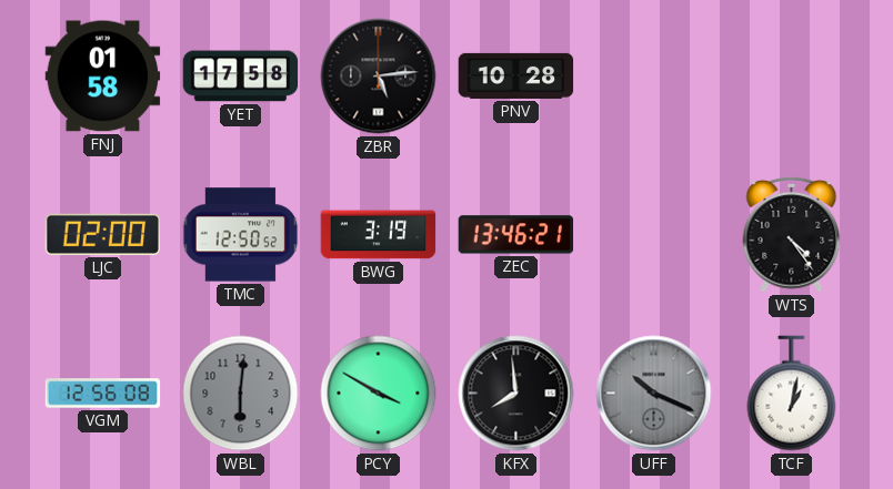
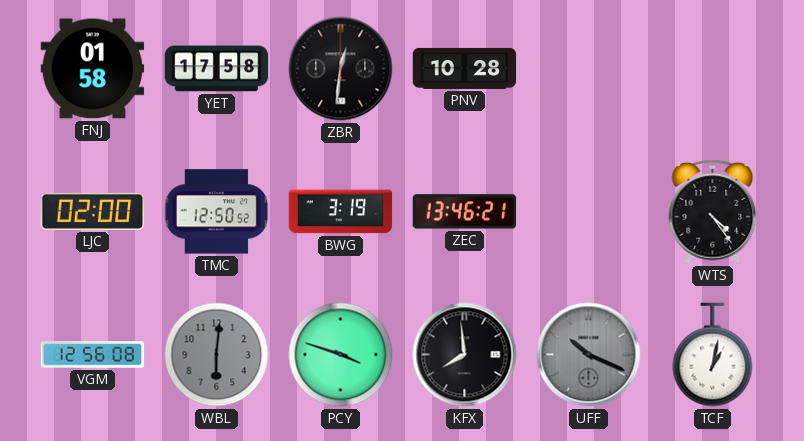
ZBR: 5:14 -> 12:31 (341, 69)
PCY: 3:50 -> 3:48 (341, 355)
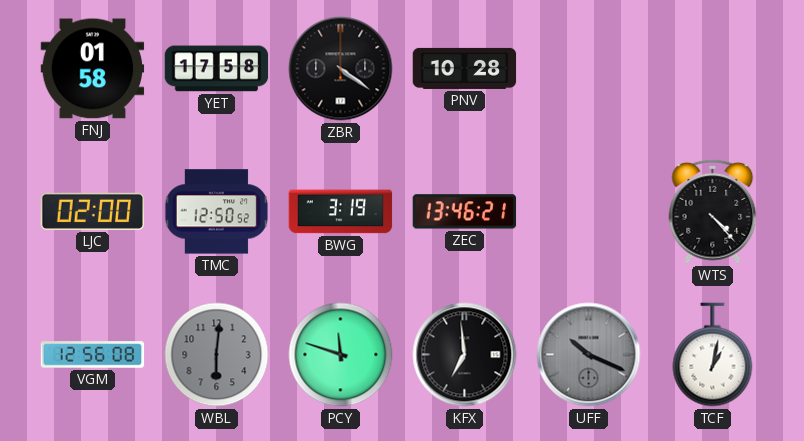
ZBR: 12:31 -> 4:21 (341, 69)
WTS: 4:24 -> 4:23 (713, 211)
PCY: 3:48 -> 11:48 (341, 355)
KFX: 7:59 -> 6:59 (465, 355)
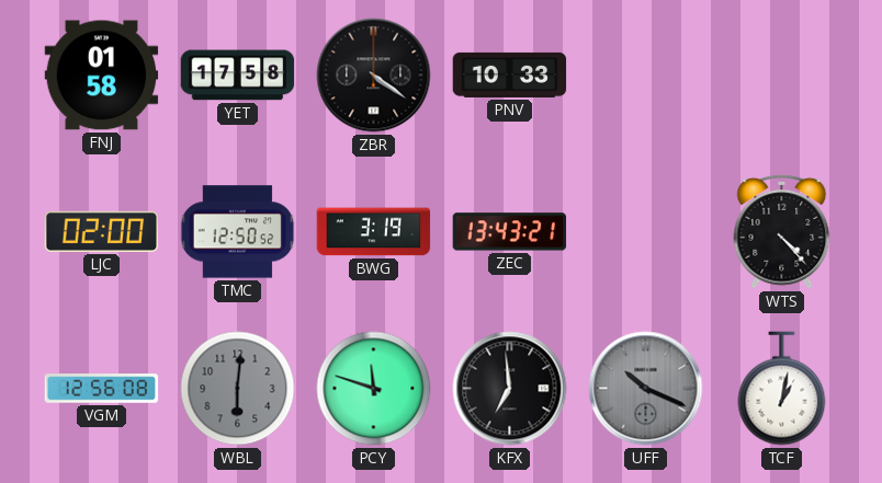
PNV: 10:28 -> 10:33 (510, 74)
ZEC: 13:46 -> 13:43 (510, 232)
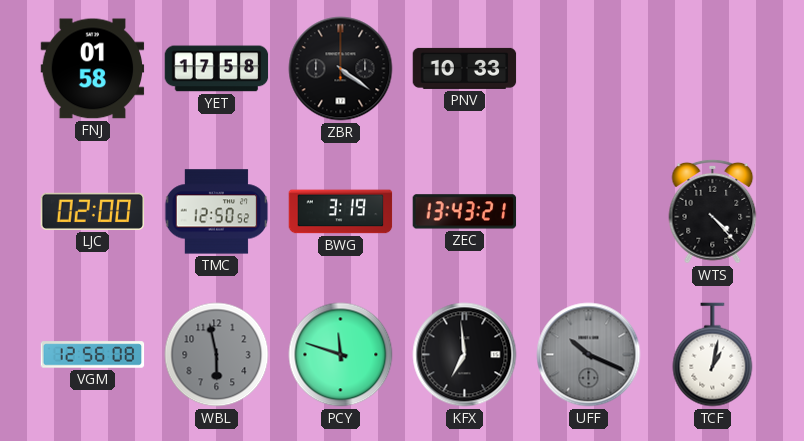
WBL: 6:01 -> 5:58 (217, 355)
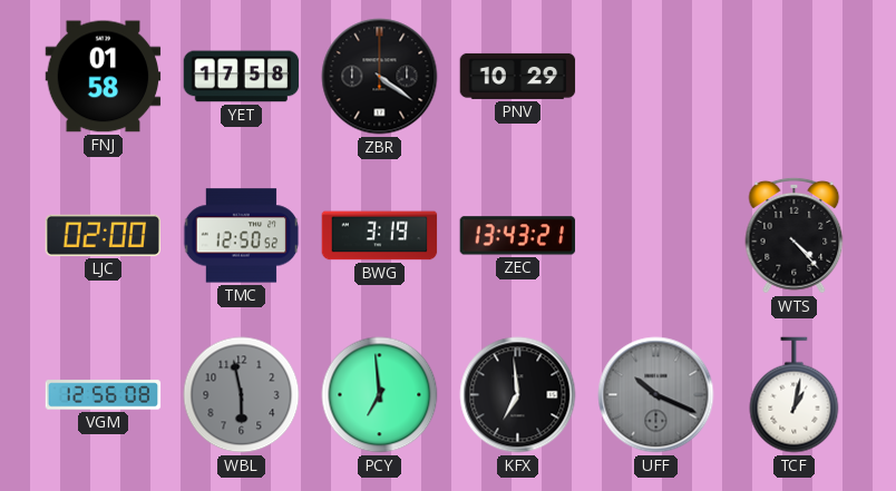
PNV: 10:33 -> 10:29 (518, 76)
PCY: 11:48 -> 6:59 (380, 395)
